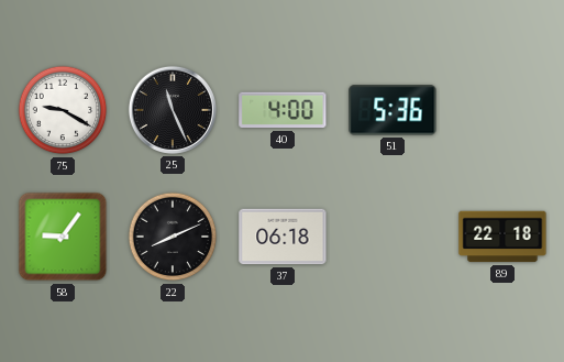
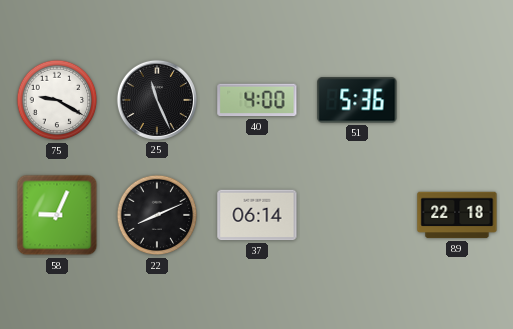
58: 9:06 -> 9:04 (57, 215)
37: 06:18 -> 06:14 (257, 215)
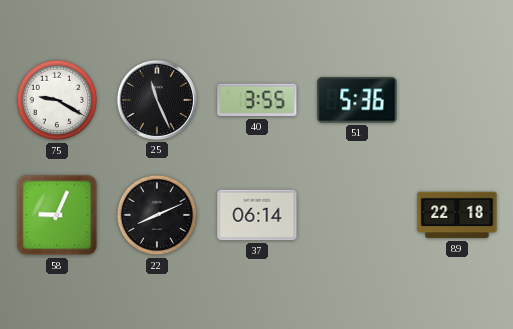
40: 4:00 -> 3:55 (257, 100)
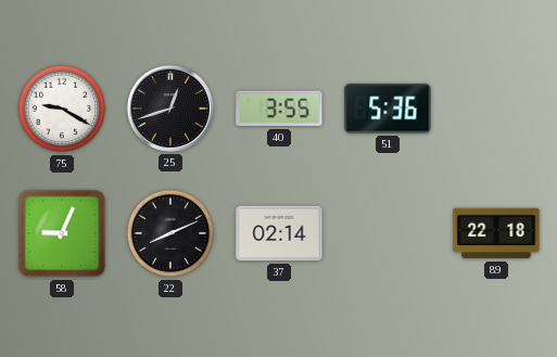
25: 11:26 -> 12:42 (170, 109)
37: 06:14 -> 02:14 (279, 233)
